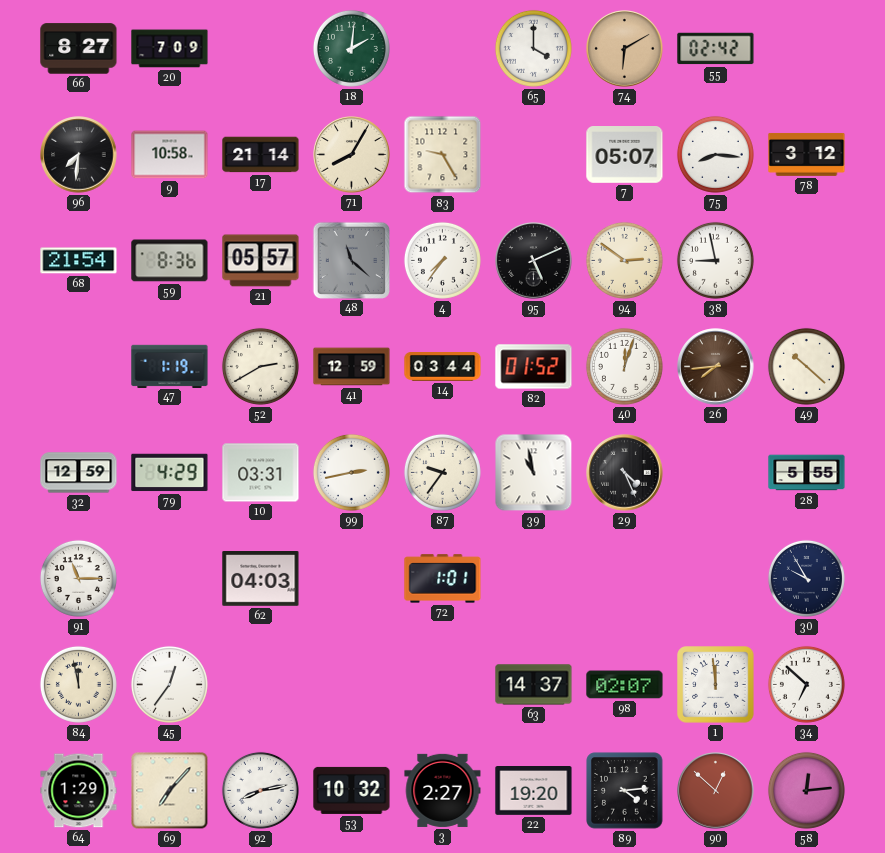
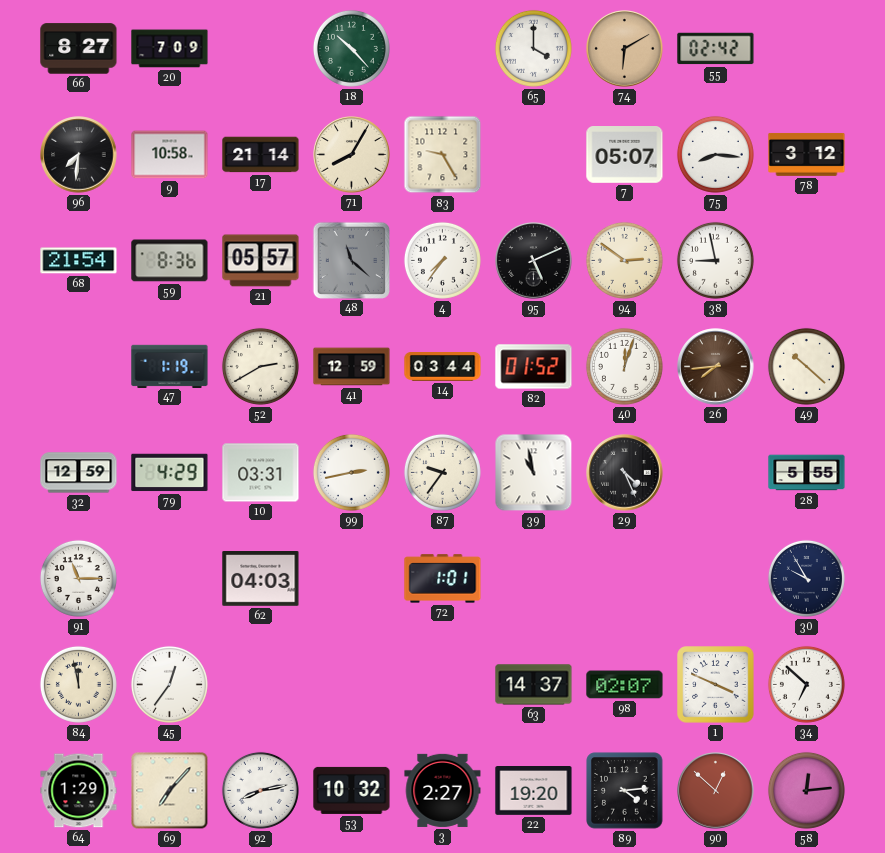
18: 2:01 -> 10:23 (351, 48)
1: 11:59 -> 3:49 (716, 685)
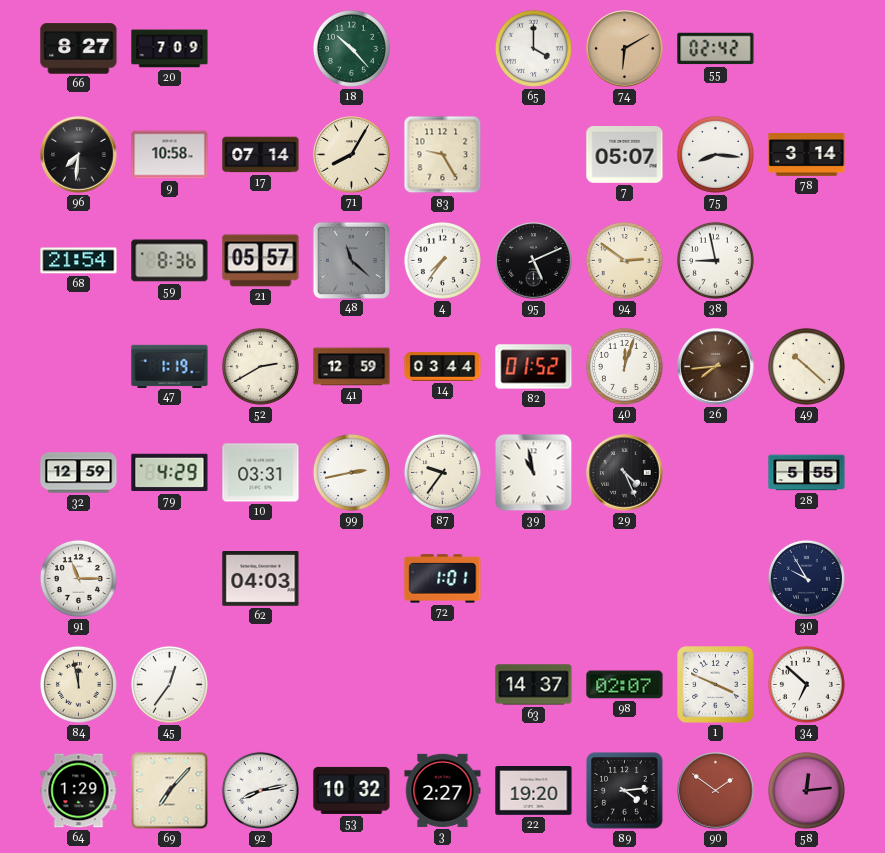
17: 21:14 -> 07:14 (261, 155)
78: 3:12 -> 3:14 (807, 154)
90: 12:52 -> 1:51 (716, 791)
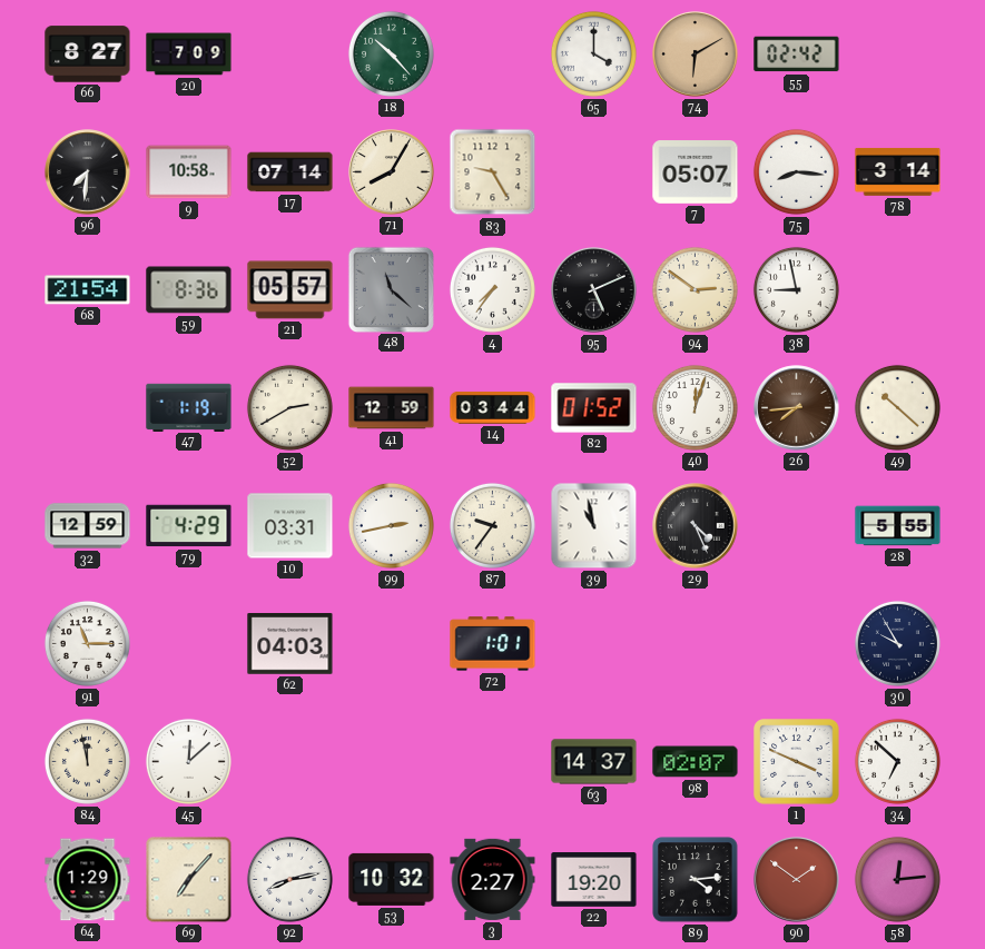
45: 12:36 -> 12:08 (188, 761)
